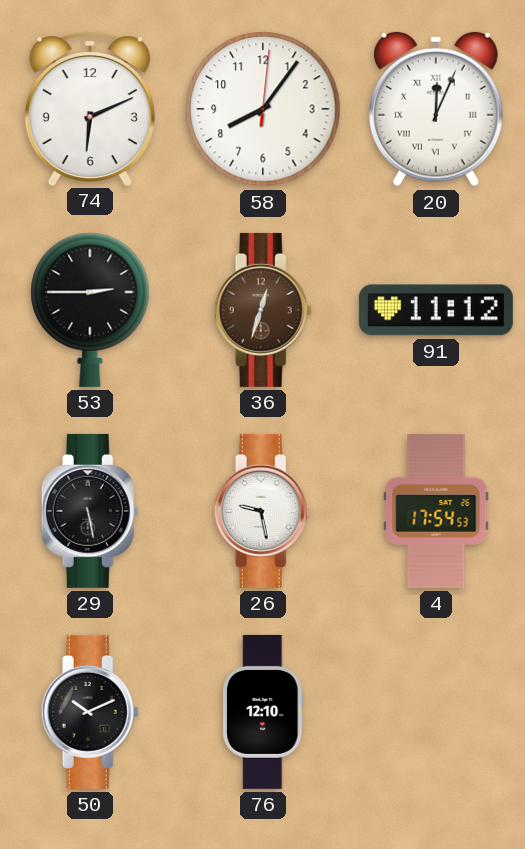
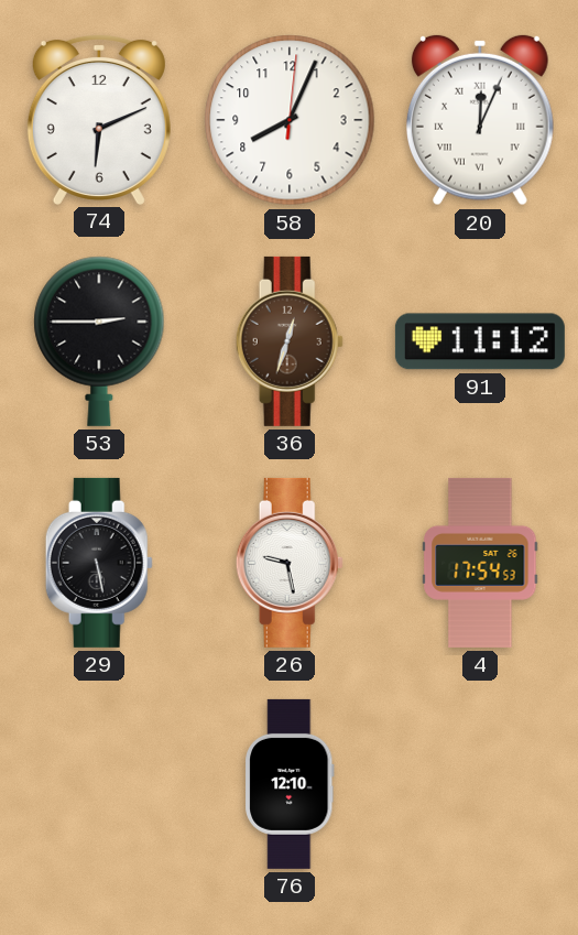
58: 8:06 -> 8:04 (290, 120)
50: 10:11 -> none (90, 712)
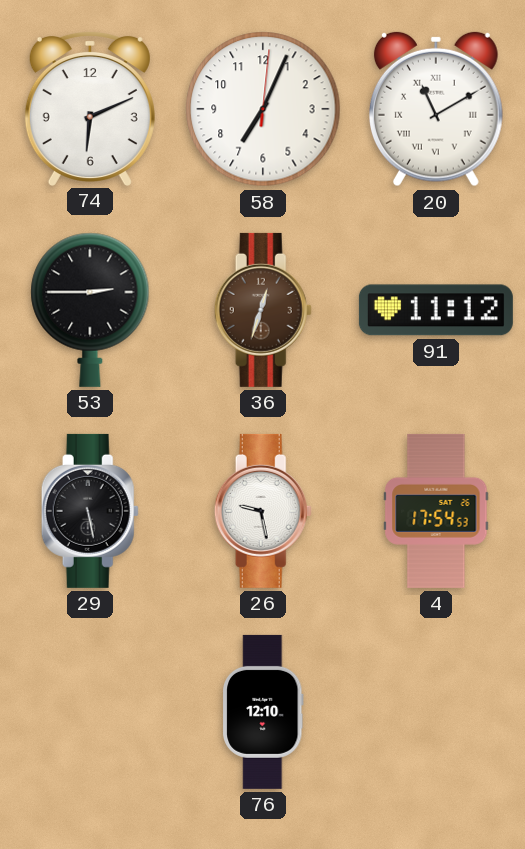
58: 8:04 -> 7:04 (263, 109)
20: 12:04 -> 11:10 (436, 109)
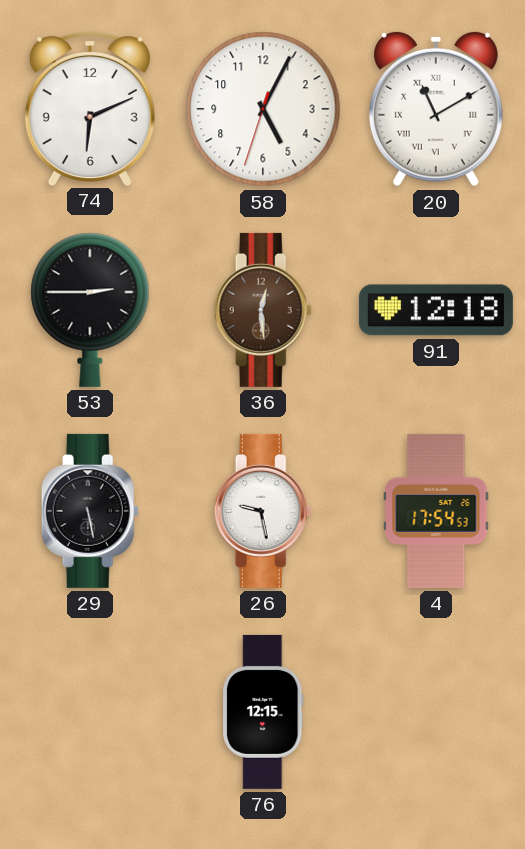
58: 7:04 -> 5:04 (263, 109)
36: 12:33 -> 12:29 (263, 310)
91: 11:12 -> 12:18 (436, 310)
76: 12:10 -> 12:15 (264, 712)
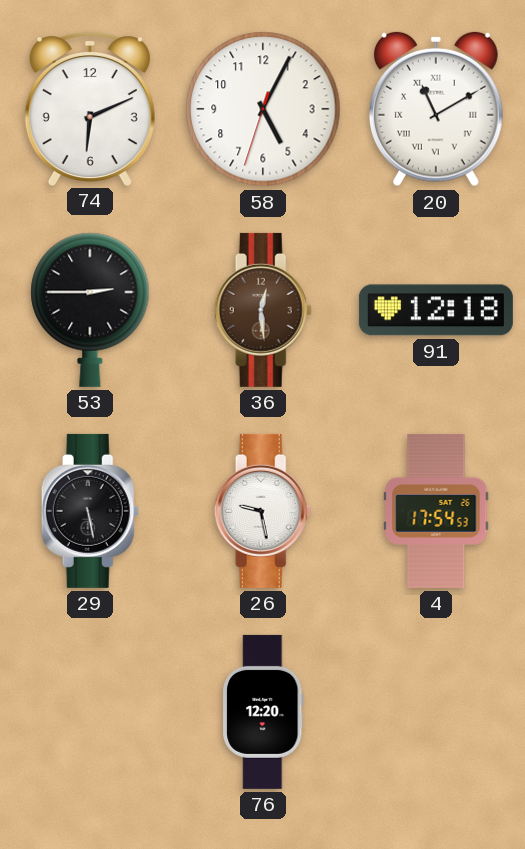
76: 12:15 -> 12:20 (264, 712)
